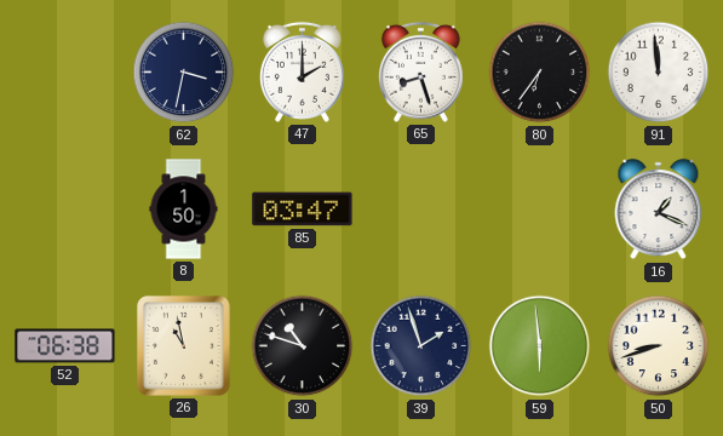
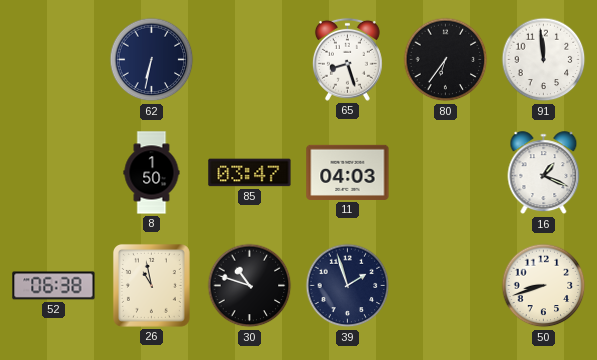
62: 3:32 -> 6:32 (152, 60)
47: 2:00 -> none (302, 71)
11: none -> 04:03 (348, 172)
59: 5:59 -> none (540, 346)
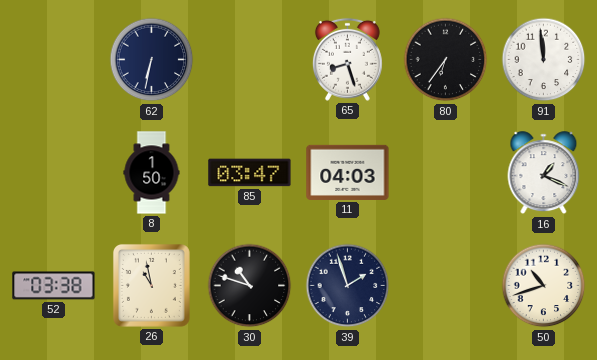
52: 06:38 -> 03:38 (54, 286)
50: 8:42 -> 10:42 (544, 286)
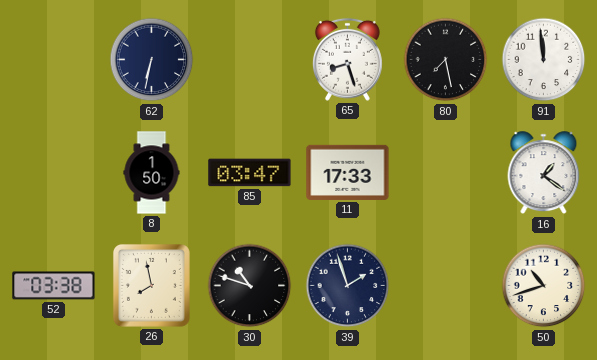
80: 6:36 -> 7:28 (446, 60)
11: 04:03 -> 17:33 (348, 172)
16: 1:19 -> 1:21 (544, 173)
26: 10:58 -> 7:58 (151, 285)
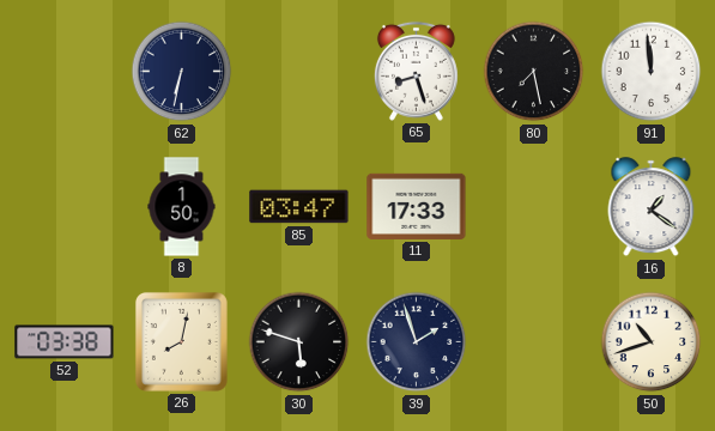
26: 7:58 -> 8:02 (181, 341)
30: 10:48 -> 5:48 (299, 342)
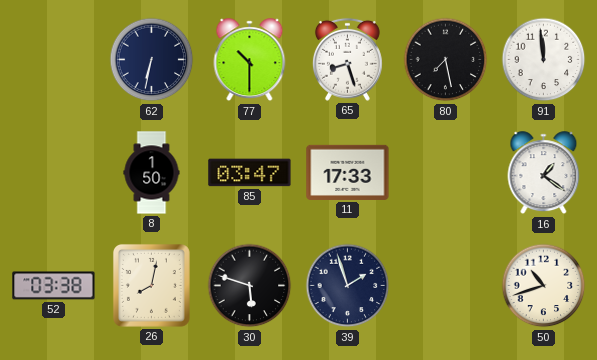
77: none -> 10:30 (250, 60)
